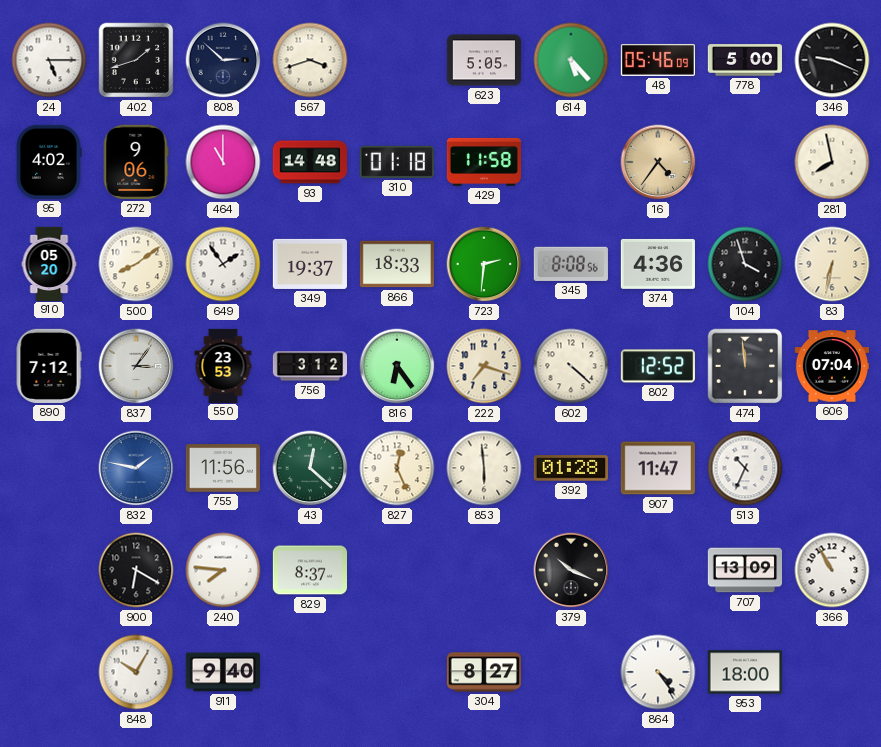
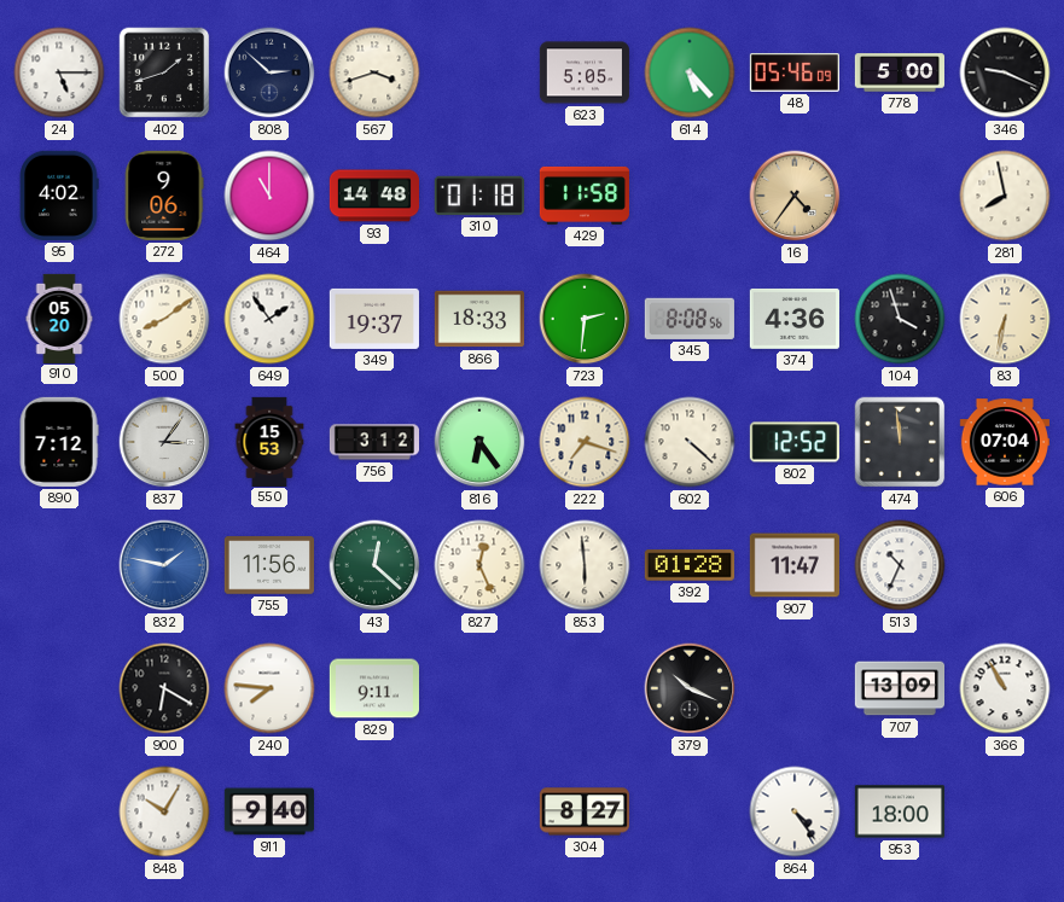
550: 23:53 -> 15:53 (269, 441)
829: 8:37 -> 9:11 (373, 688)
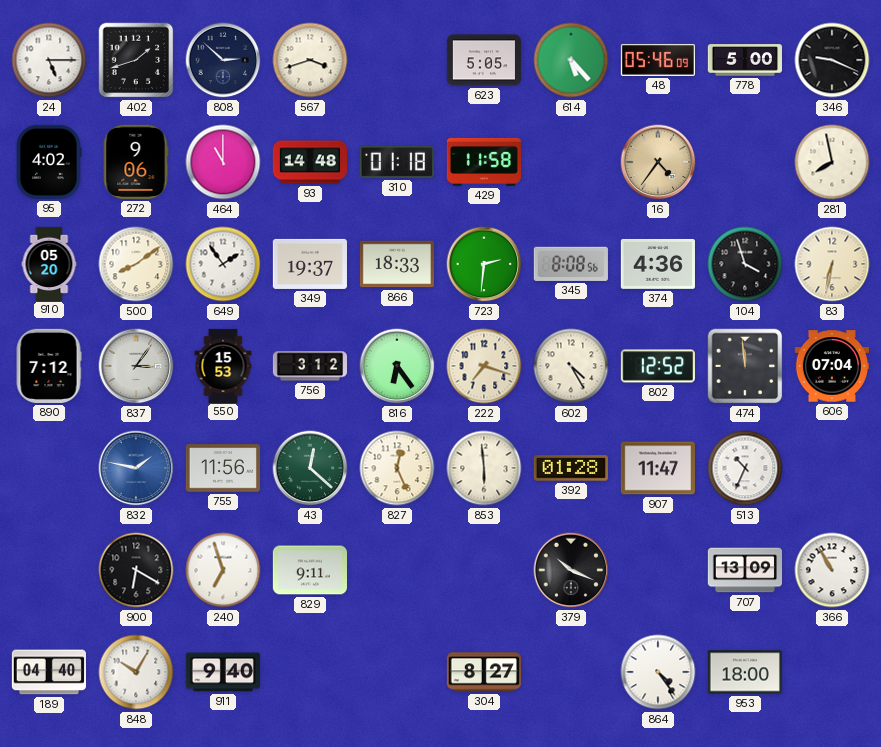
602: 4:22 -> 4:25 (571, 366)
240: 7:46 -> 6:57 (223, 570)
189: none -> 04:40 (48, 672)
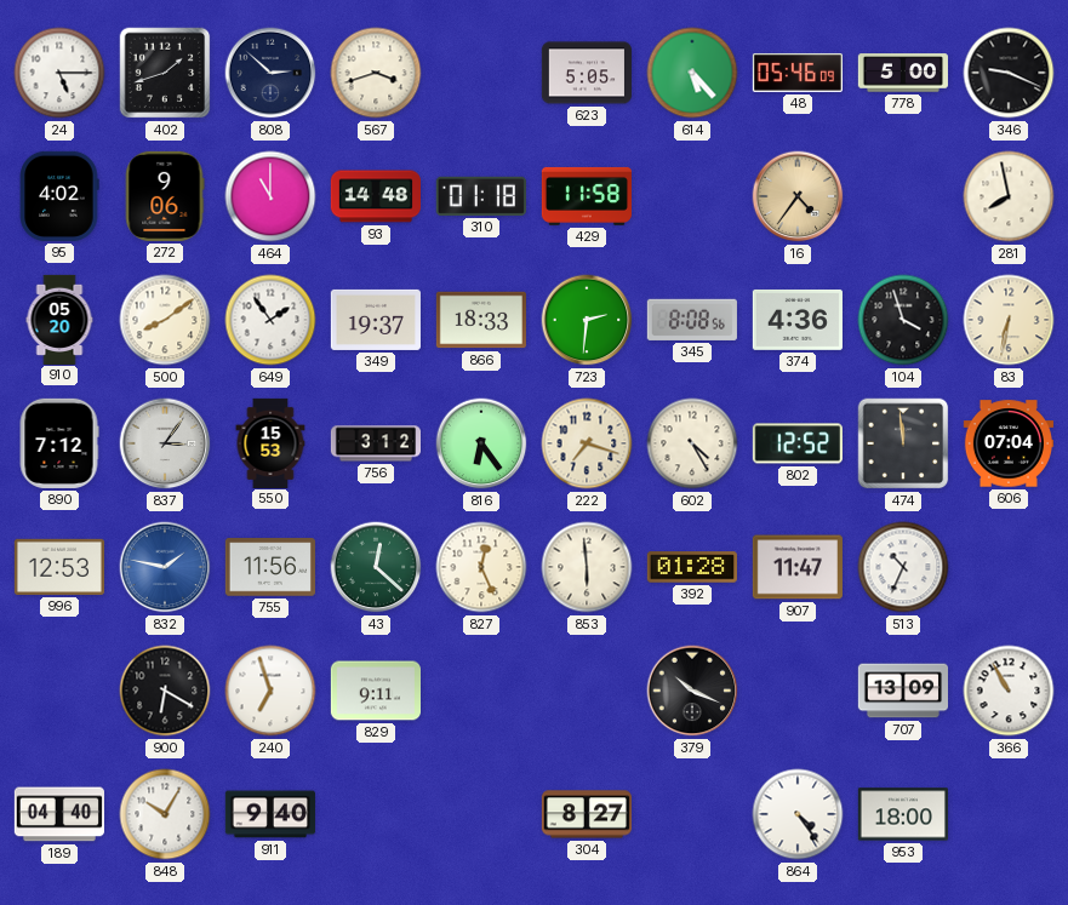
996: none -> 12:53 (59, 567)
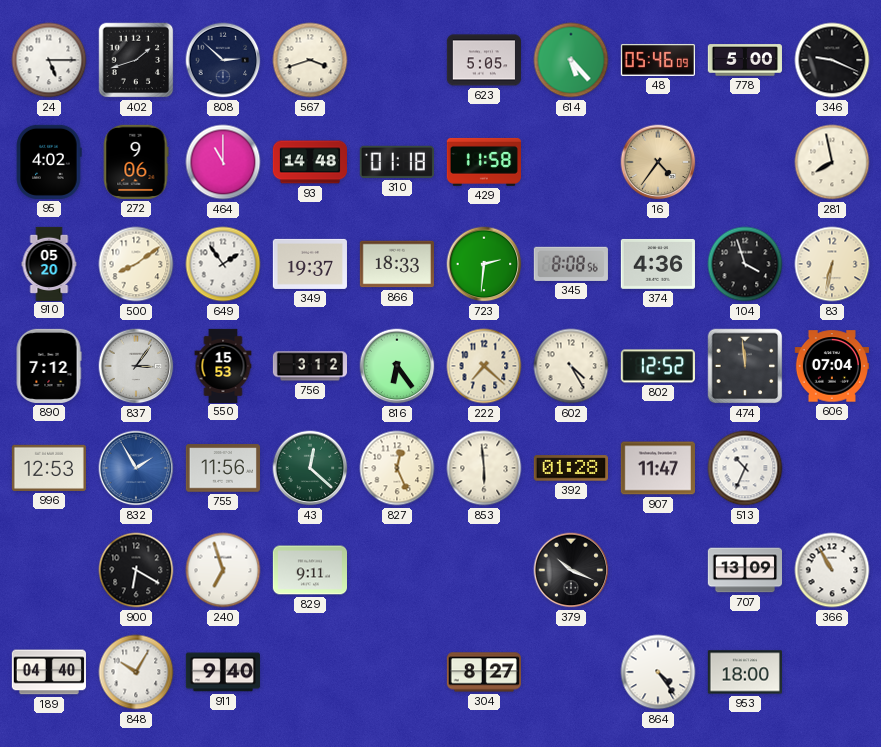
222: 7:18 -> 7:22 (484, 366)
832: 1:47 -> 1:55 (136, 468)
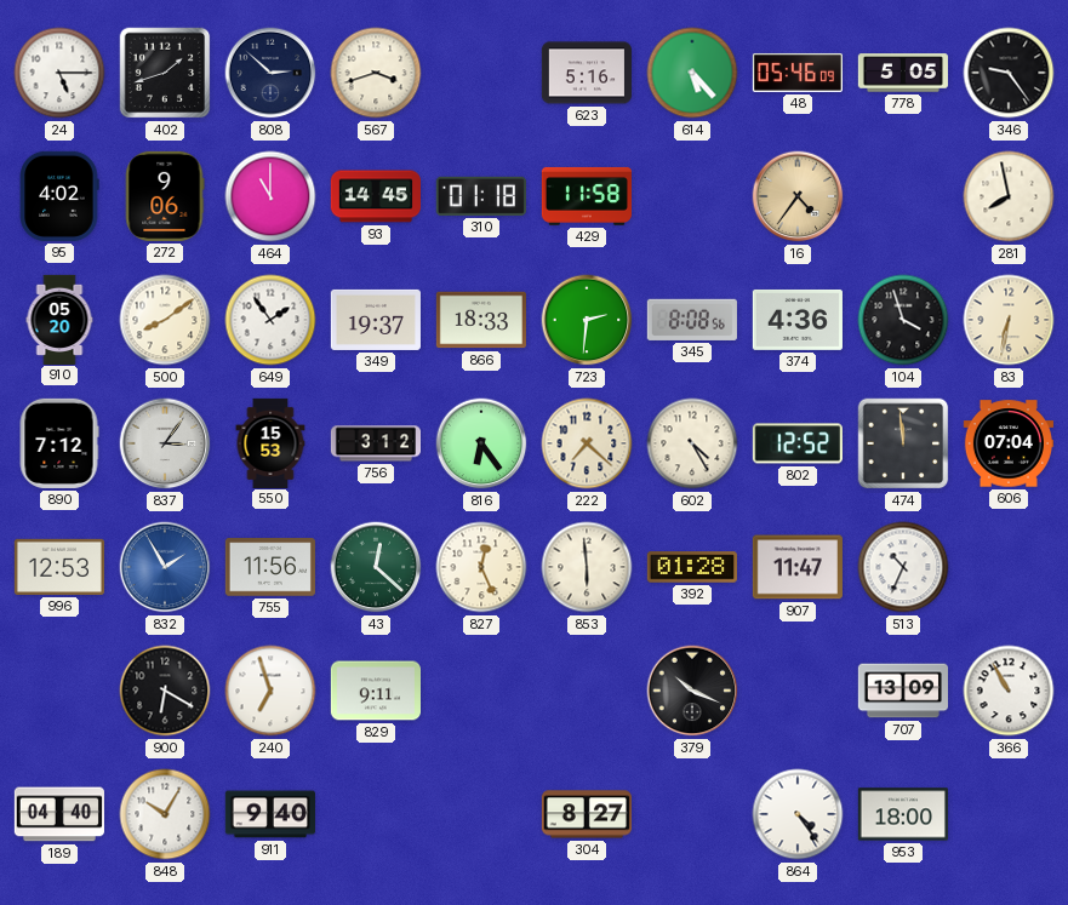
623: 5:05 -> 5:16 (586, 73)
778: 5:00 -> 5:05 (903, 73)
346: 9:19 -> 9:24 (1009, 73)
93: 14:48 -> 14:45 (375, 196)
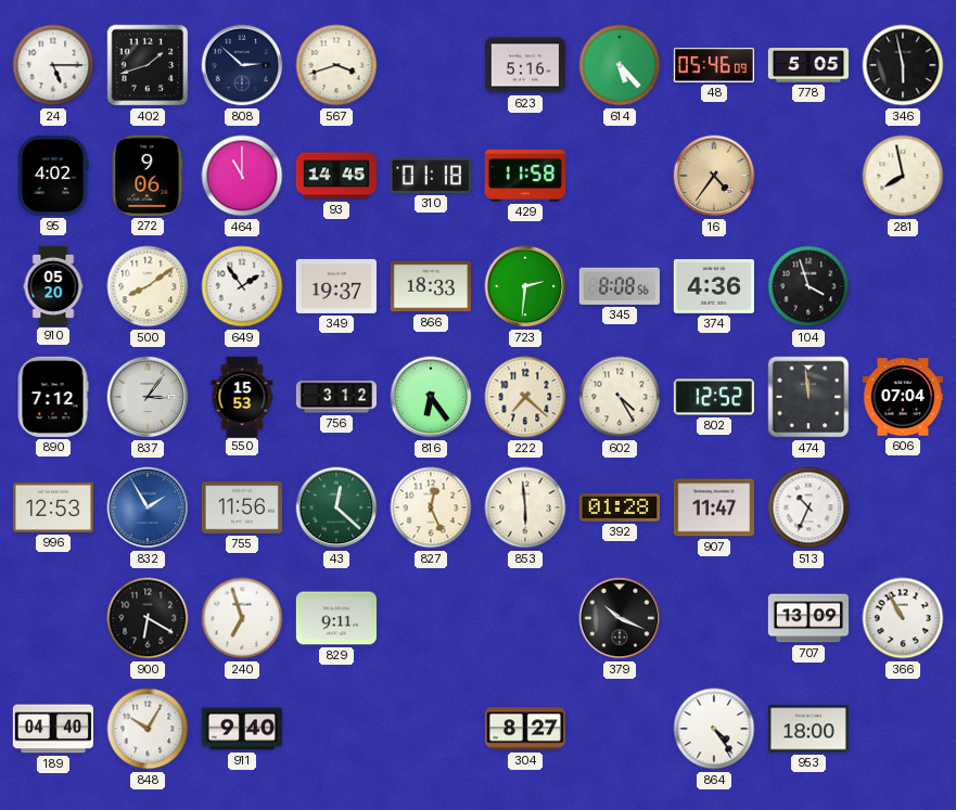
346: 9:24 -> 5:58 (903, 65)
83: 6:32 -> none (1009, 320)
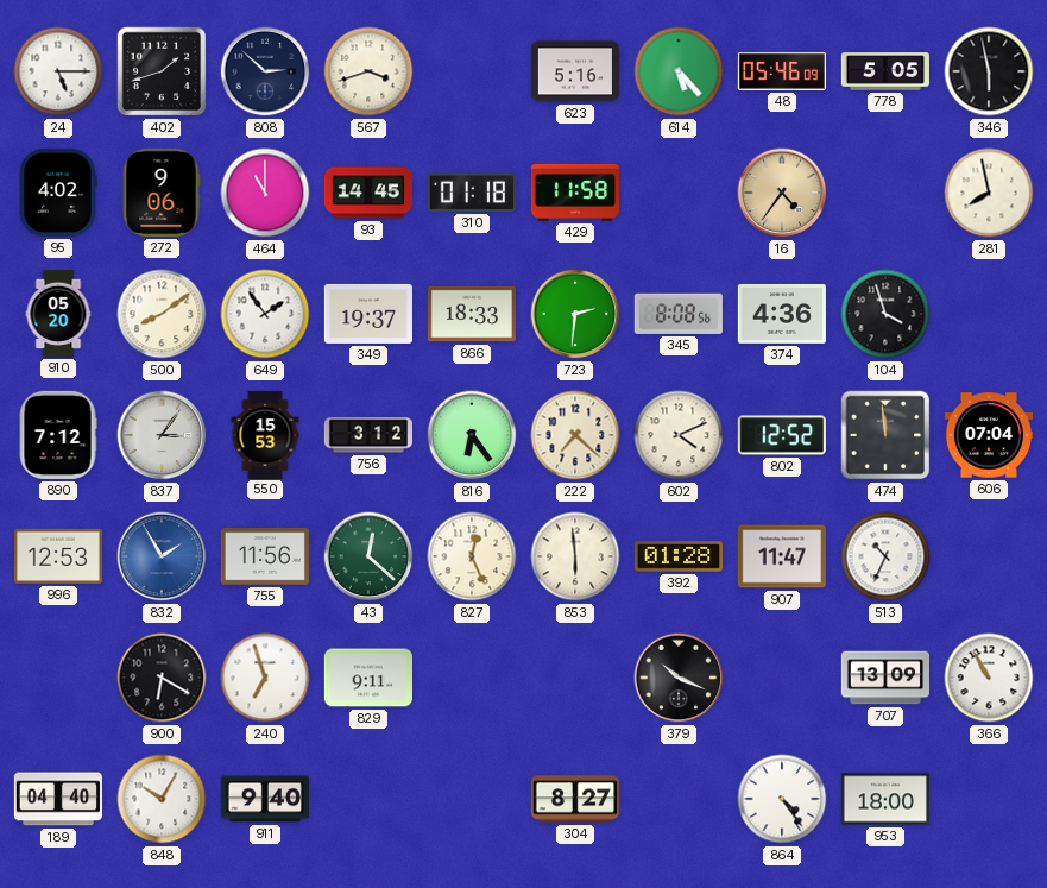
602: 4:25 -> 4:11 (679, 435)
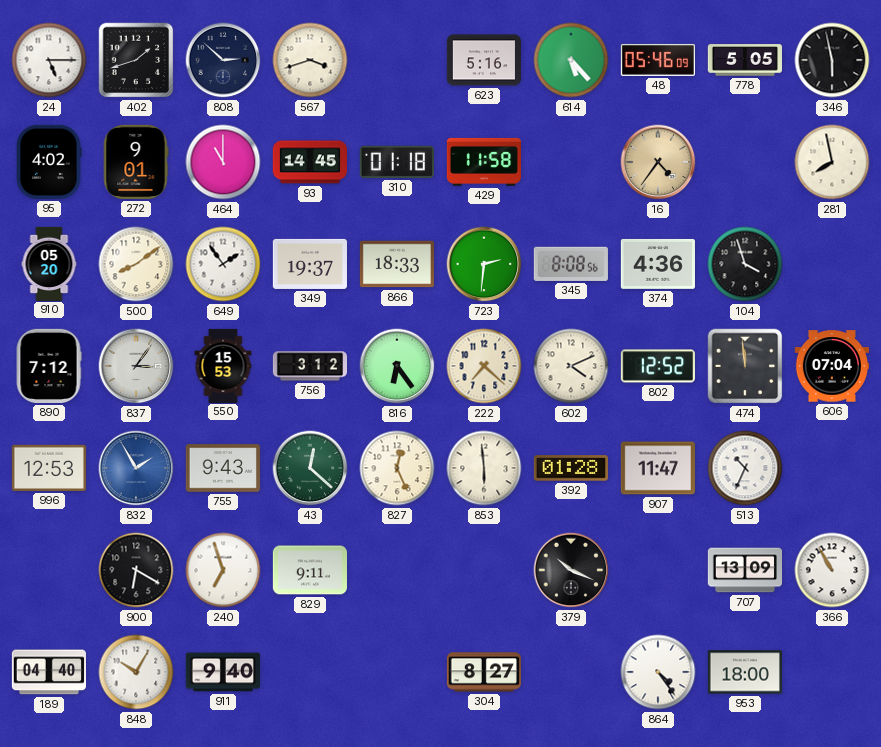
272: 9:06 -> 9:01 (136, 162)
755: 11:56 -> 9:43 (223, 468)
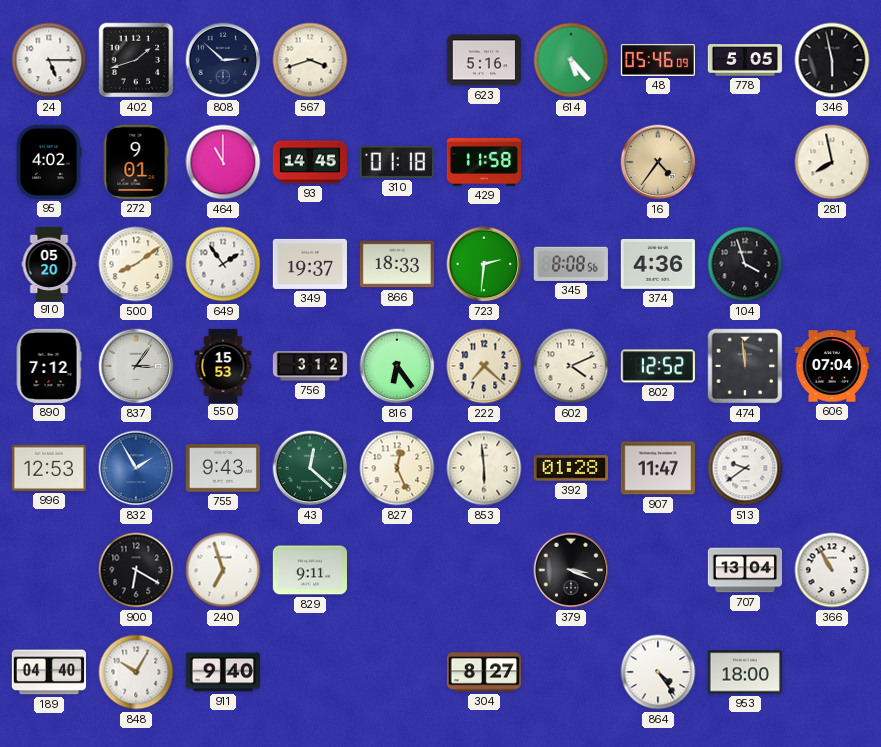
513: 10:34 -> 9:39 (745, 468)
379: 10:19 -> 3:19 (571, 570)
707: 13:09 -> 13:04 (744, 570)
